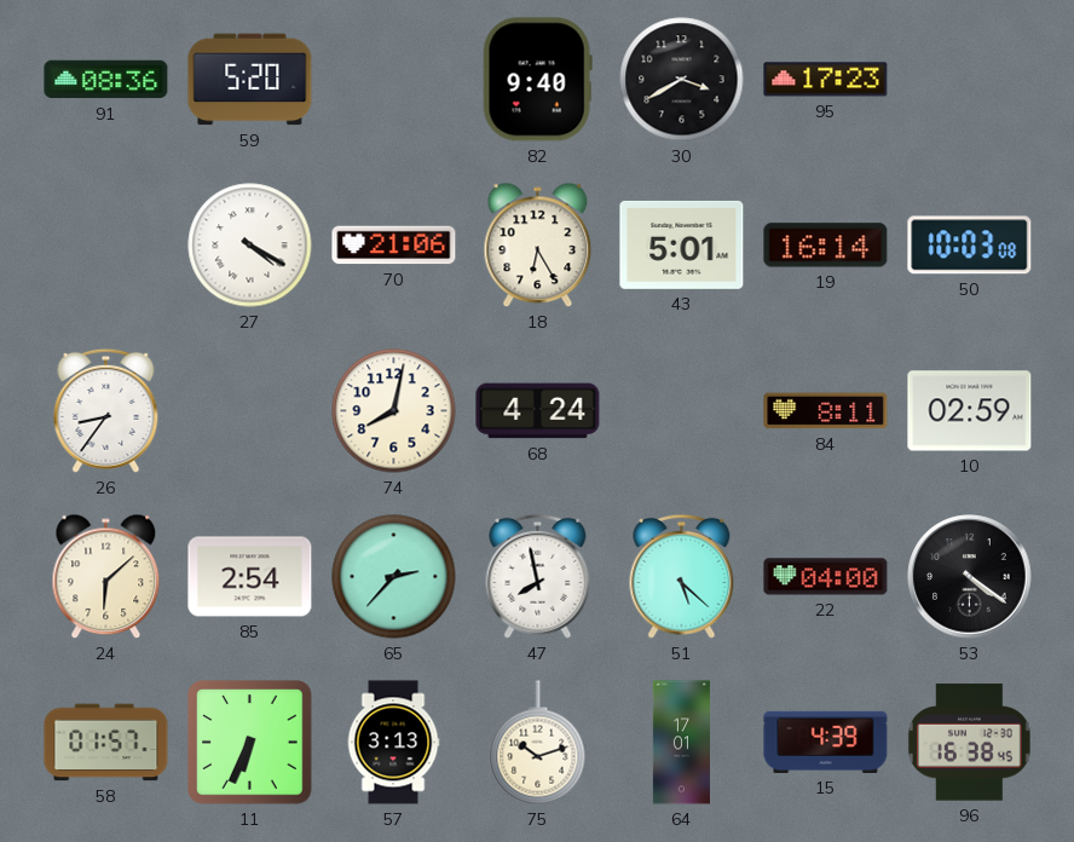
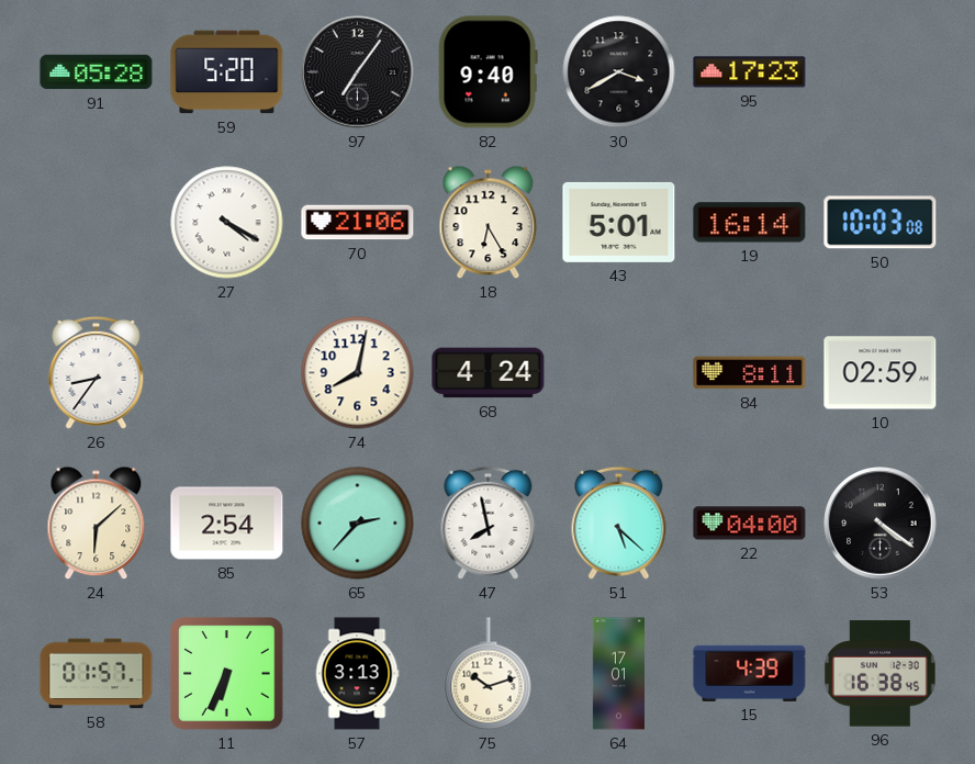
91: 08:36 -> 05:28 (97, 72)
97: none -> 7:06 (358, 72)
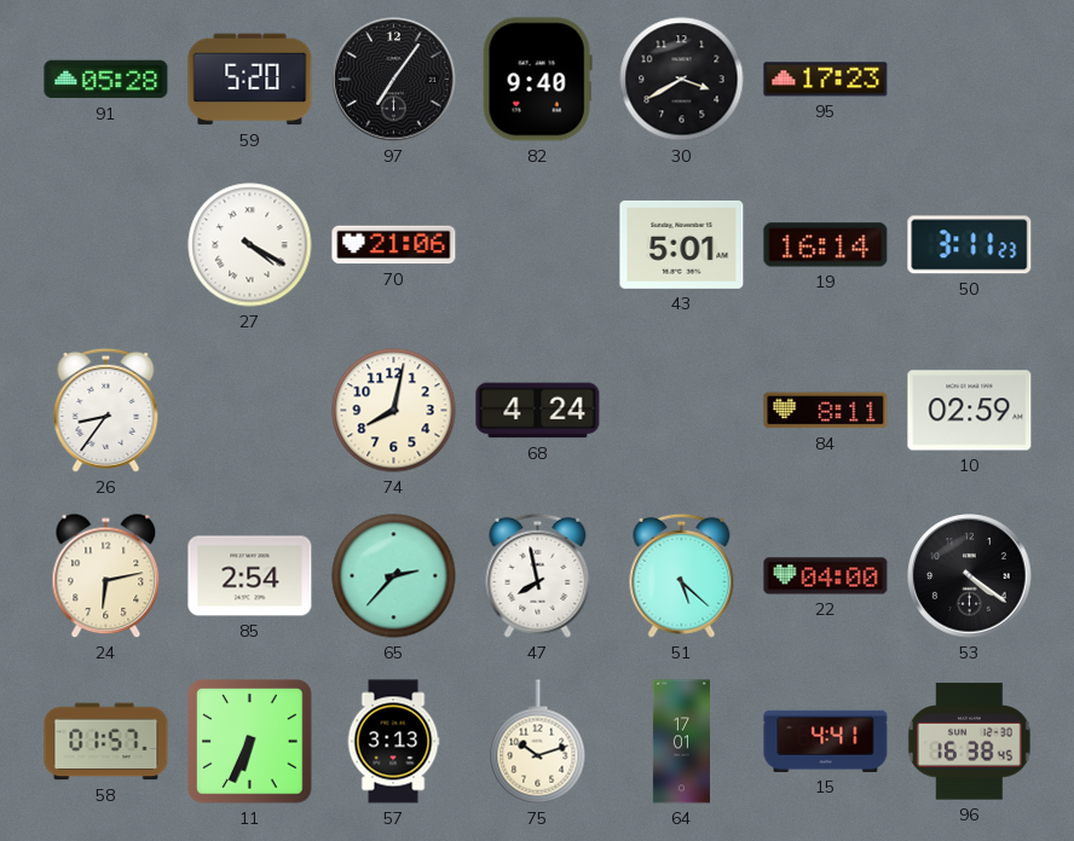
18: 6:25 -> none (489, 223)
50: 10:03 -> 3:11 (970, 245)
24: 6:08 -> 6:13 (106, 576)
15: 4:39 -> 4:41 (826, 741)
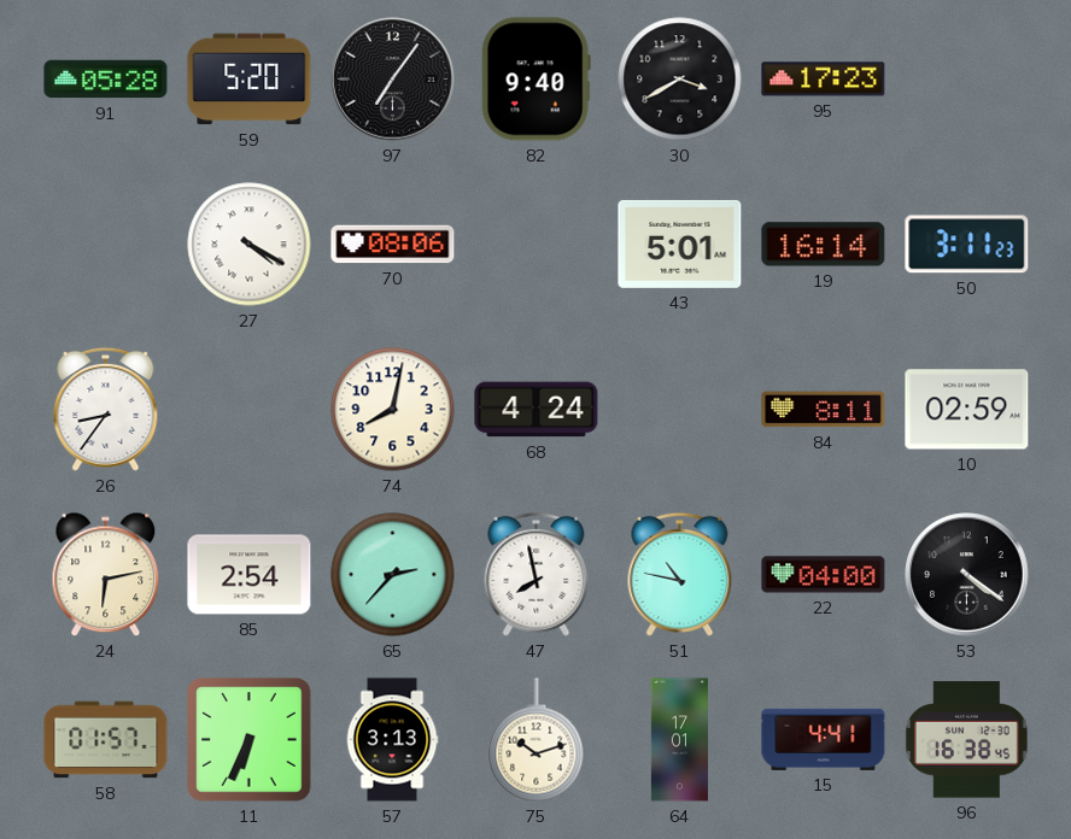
70: 21:06 -> 08:06 (393, 245)
51: 5:22 -> 10:47 (680, 574)
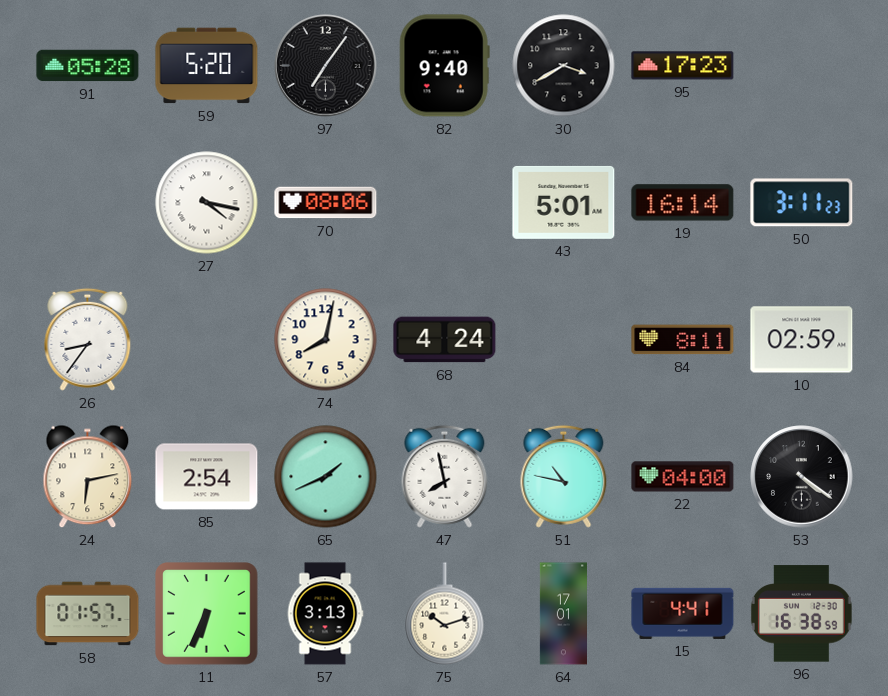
27: 4:20 -> 4:17 (207, 203)
65: 2:37 -> 1:41 (326, 477)
96: 16:38:45 -> 16:38:59 (801, 614)
